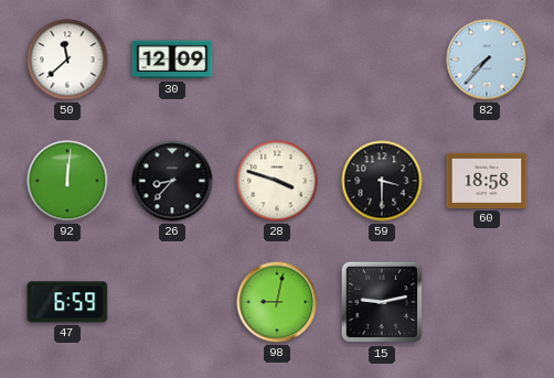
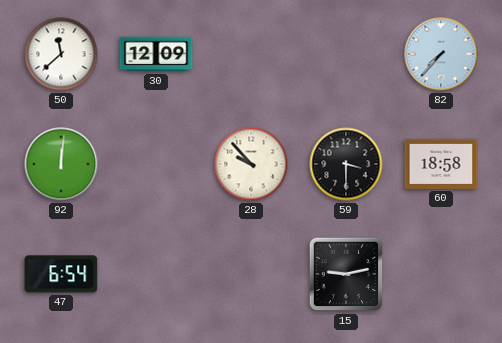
26: 8:37 -> none (172, 181)
28: 3:48 -> 9:53 (251, 164)
47: 6:59 -> 6:54 (61, 274)
98: 9:02 -> none (277, 302)
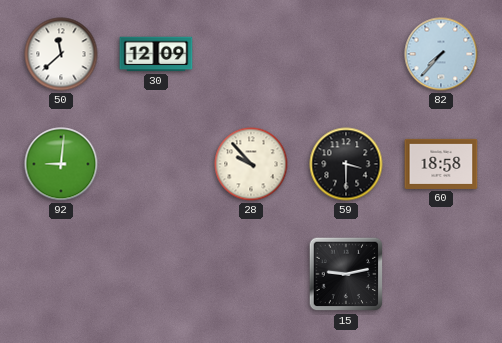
92: 12:01 -> 9:01 (61, 164)
47: 6:54 -> none (61, 274)
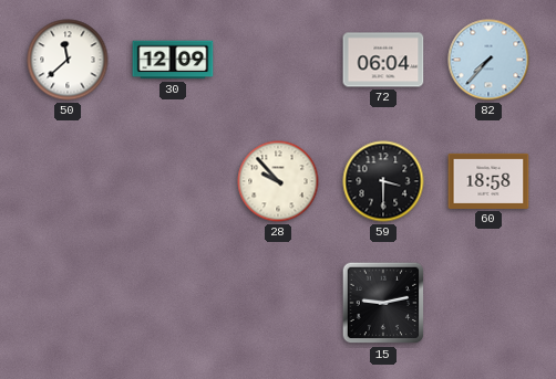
72: none -> 06:04 (383, 60)
92: 9:01 -> none (61, 164)
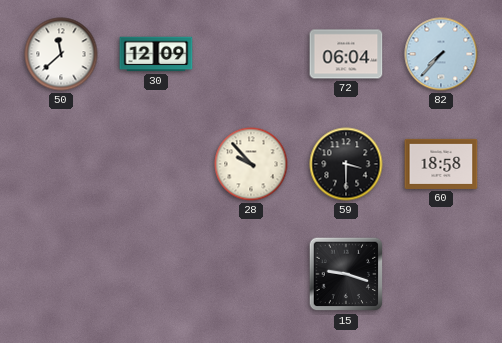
15: 9:13 -> 9:18 (346, 274)
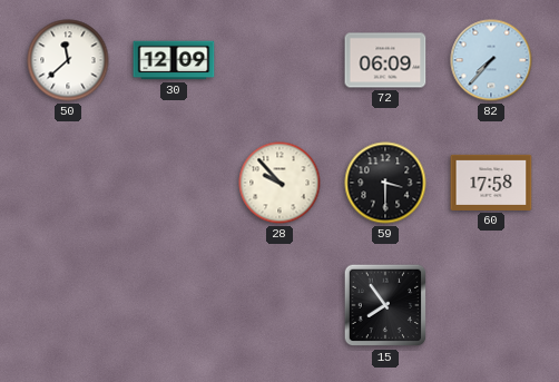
72: 06:04 -> 06:09 (385, 60)
60: 18:58 -> 17:58 (491, 183)
15: 9:18 -> 7:54 (385, 305)
